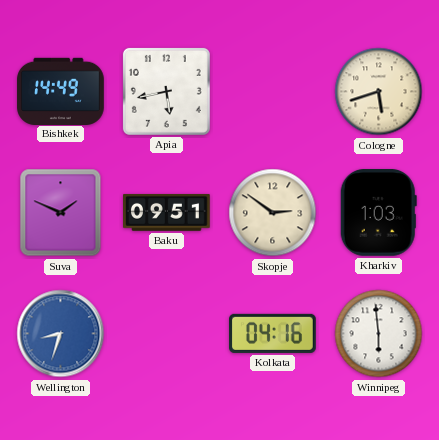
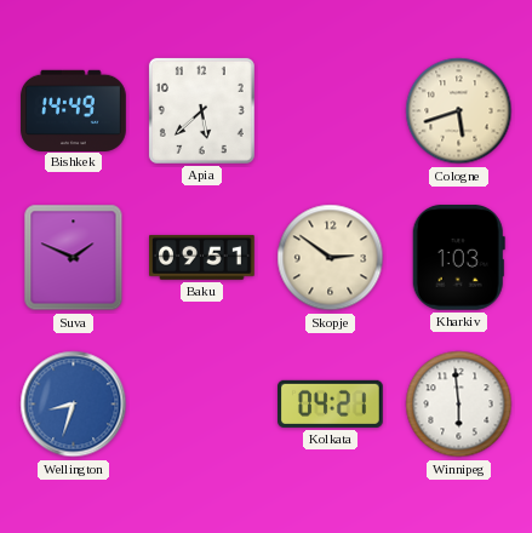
Apia: 5:43 -> 5:38 (201, 110)
Kolkata: 04:16 -> 04:21 (331, 403)
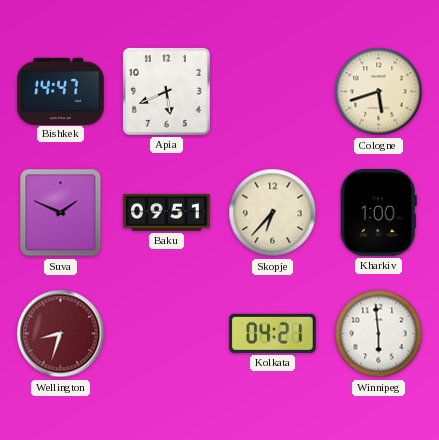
Bishkek: 14:49 -> 14:47 (61, 91)
Apia: 5:38 -> 5:41 (166, 91)
Skopje: 2:51 -> 6:37 (273, 213)
Kharkiv: 1:03 -> 1:00 (378, 213)
Wellington dial: blue -> burgundy (61, 334)
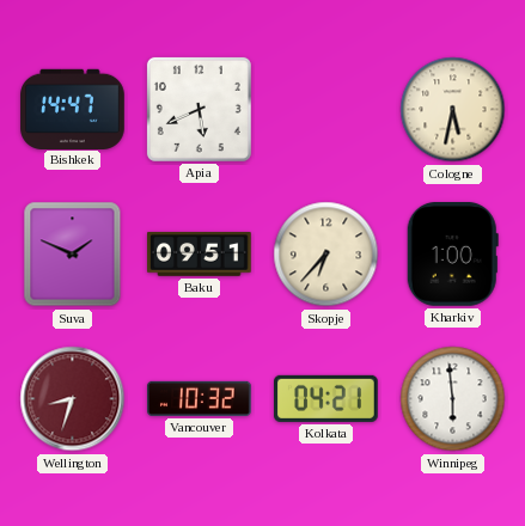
Cologne: 5:42 -> 5:32 (453, 110)
Vancouver: none -> 10:32 (200, 398)
